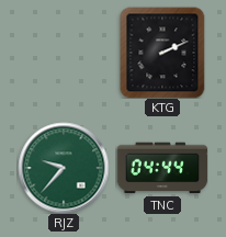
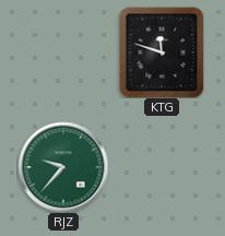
KTG: 2:11 -> 11:48 (162, 52)
TNC: 04:44 -> none (162, 168)
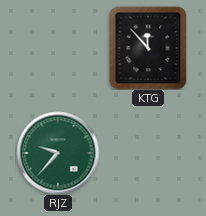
KTG: 11:48 -> 11:53 (148, 48)
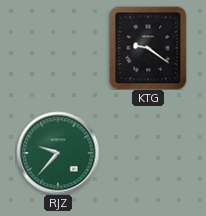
KTG: 11:53 -> 9:21 (148, 48)
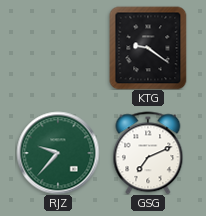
GSG: none -> 7:11 (148, 153)
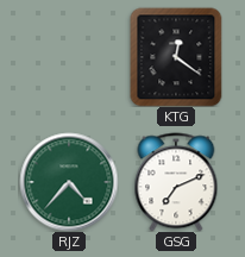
KTG: 9:21 -> 12:21 (176, 57)
RJZ: 9:37 -> 4:37 (69, 182)
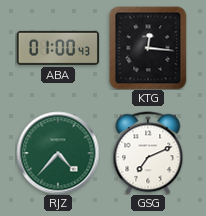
ABA: none -> 01:00 (58, 48)
KTG: 12:21 -> 12:16 (148, 48)
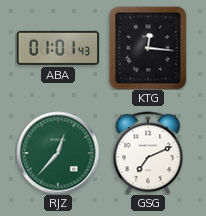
ABA: 01:00 -> 01:01 (58, 48)
RJZ: 4:37 -> 12:37 (58, 153)
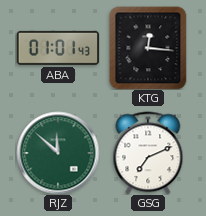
RJZ: 12:37 -> 11:52 (58, 153)
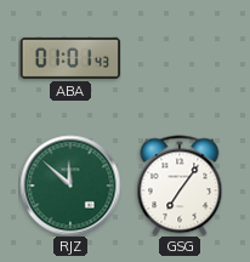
KTG: 12:16 -> none (148, 48)
GSG: 7:11 -> 7:06 (180, 186)
